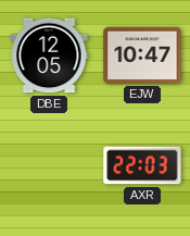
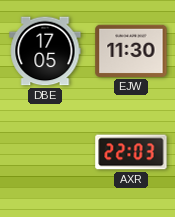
DBE: 12:05 -> 17:05 (45, 51)
EJW: 10:47 -> 11:30 (131, 51)
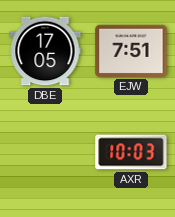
EJW: 11:30 -> 7:51 (131, 51)
AXR: 22:03 -> 10:03 (131, 152)
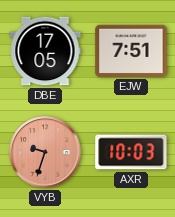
VYB: none -> 9:33 (45, 152)
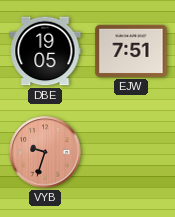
DBE: 17:05 -> 19:05 (45, 51)
AXR: 10:03 -> none (131, 152)
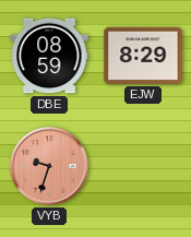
DBE: 19:05 -> 08:59 (49, 56)
EJW: 7:51 -> 8:29 (143, 56)
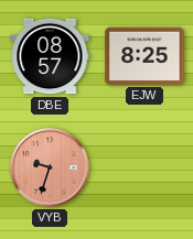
DBE: 08:59 -> 08:57 (50, 56)
EJW: 8:29 -> 8:25 (144, 56)
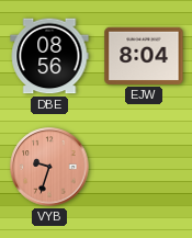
DBE: 08:57 -> 08:56 (49, 56)
EJW: 8:25 -> 8:04 (144, 56)
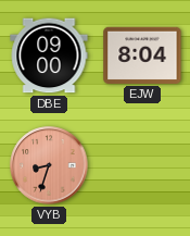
DBE: 08:56 -> 09:00 (49, 55)
VYB: 9:33 -> 8:33 (49, 165)
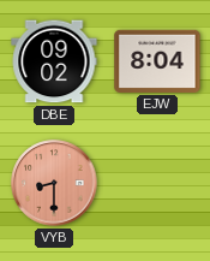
DBE: 09:00 -> 09:02 (54, 61)
VYB: 8:33 -> 8:30 (54, 183)
